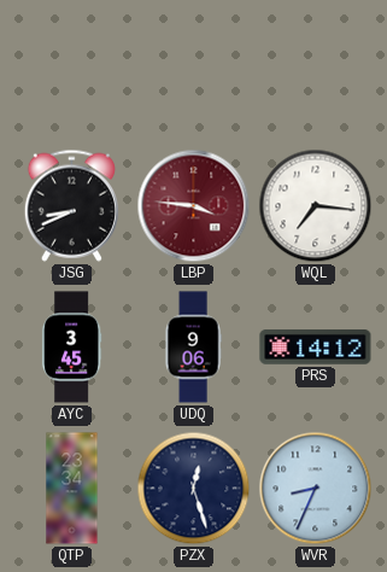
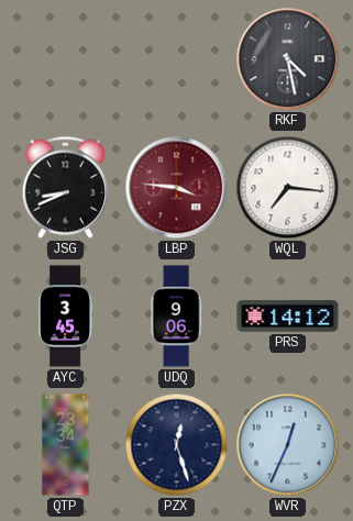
RKF: none -> 4:28 (288, 59)
WVR: 8:34 -> 12:34 (288, 445)
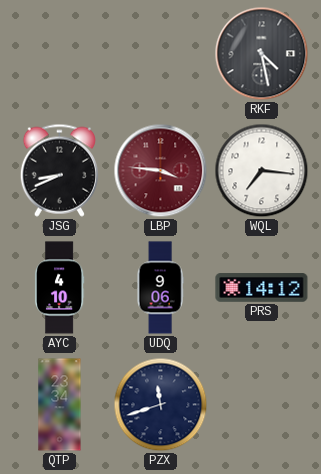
AYC: 3:45 -> 4:10 (59, 288)
PZX: 12:27 -> 11:42 (161, 405)
WVR: 12:34 -> none (288, 445)
